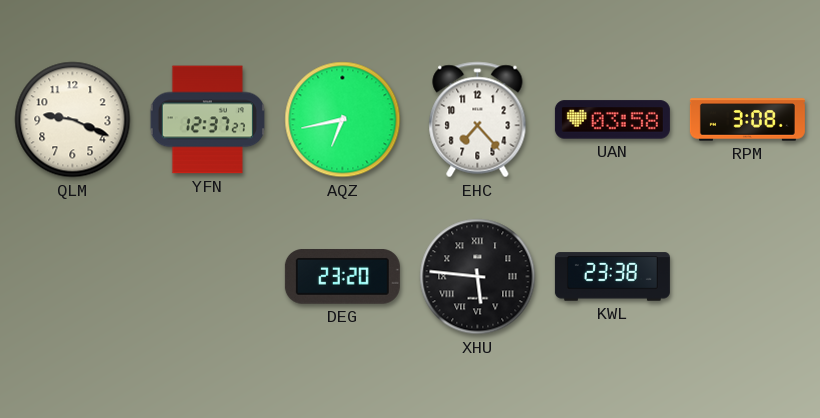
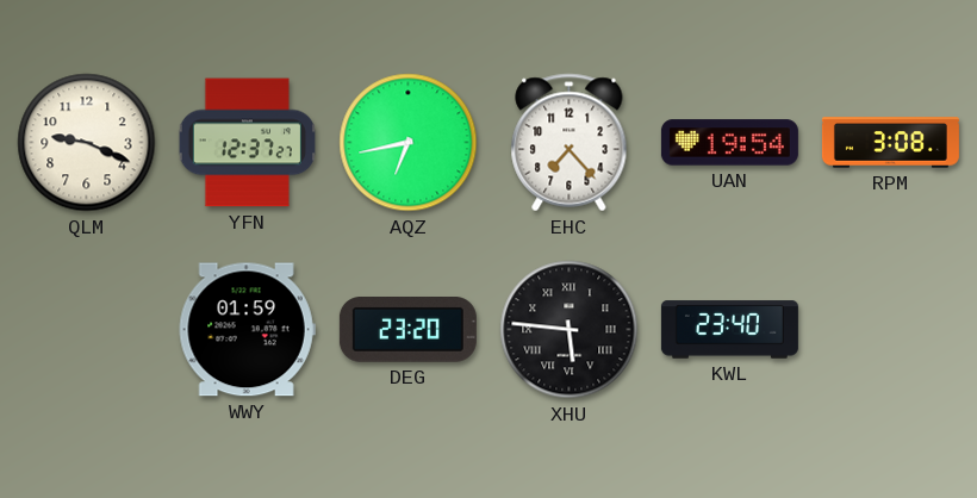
UAN: 03:58 -> 19:54 (729, 143)
WWY: none -> 01:59 (247, 330)
KWL: 23:38 -> 23:40 (729, 330)
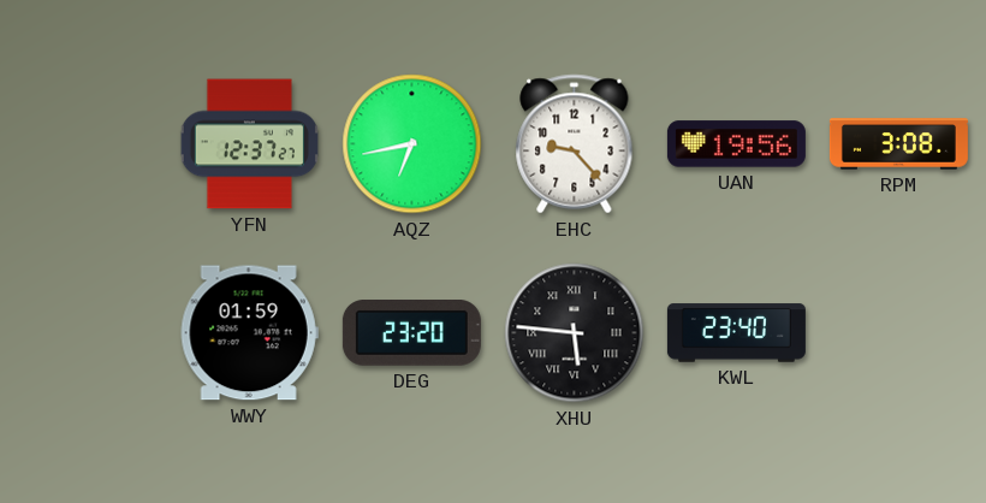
QLM: 9:19 -> none (87, 143)
EHC: 7:23 -> 9:23 (575, 144)
UAN: 19:54 -> 19:56 (736, 144)
